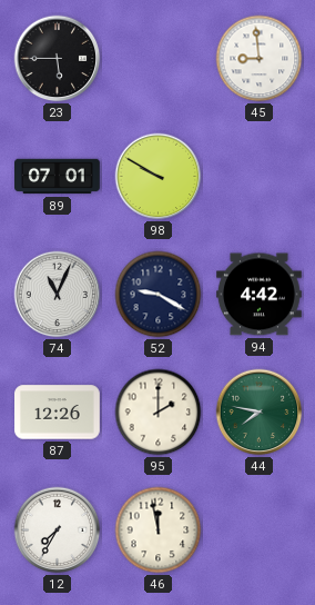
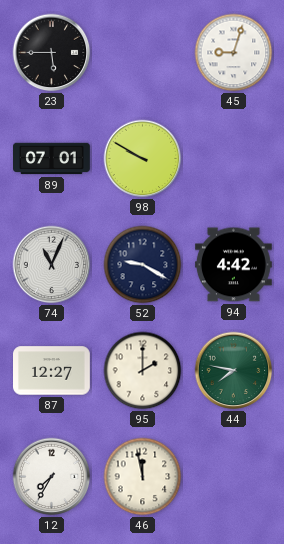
45: 8:59 -> 9:03 (234, 53)
87: 12:26 -> 12:27 (52, 371)
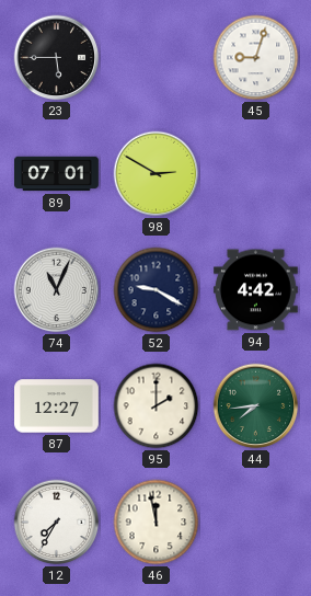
98: 9:50 -> 2:50 (157, 174)
44: 7:47 -> 7:44 (256, 406)
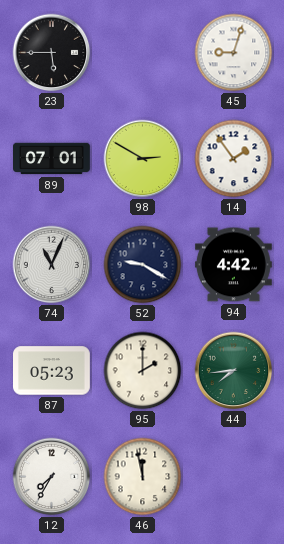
14: none -> 1:54 (234, 159)
87: 12:27 -> 05:23 (52, 371)
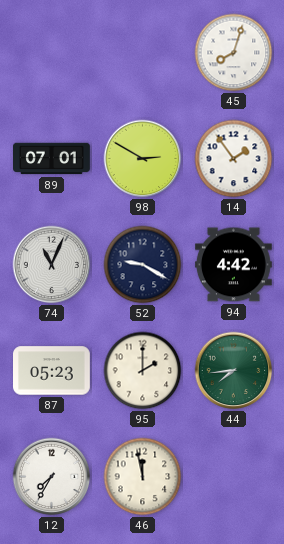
23: 5:45 -> none (52, 53)
45: 9:03 -> 8:03 (234, 53)
